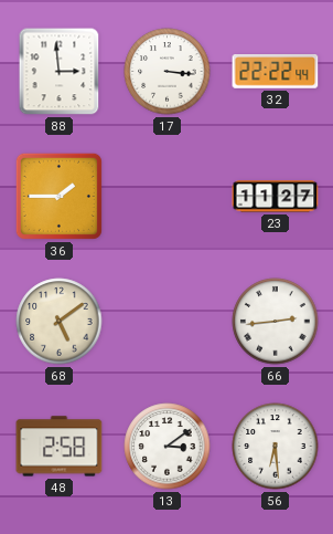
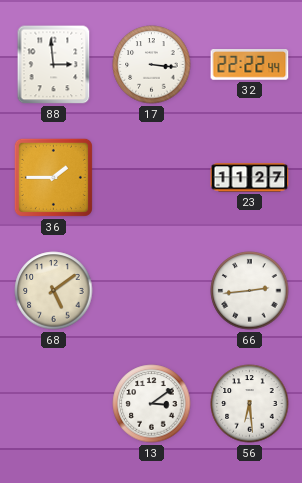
48: 2:58 -> none (60, 447)
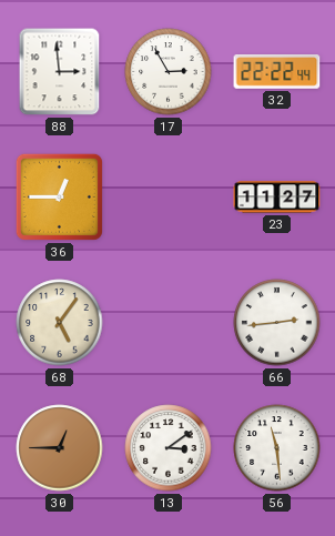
17: 3:16 -> 2:55 (169, 72)
36: 1:45 -> 12:45 (59, 196)
68: 5:09 -> 5:06 (60, 323)
30: none -> 12:45 (60, 448)
56: 6:29 -> 11:29 (277, 448)
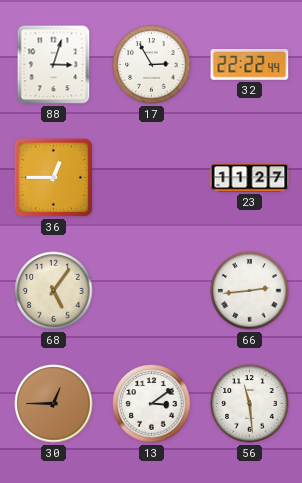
88: 2:59 -> 3:03 (54, 65)
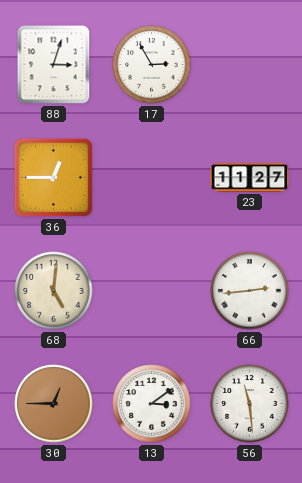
32: 22:22 -> none (250, 65)
68: 5:06 -> 5:01 (54, 291)
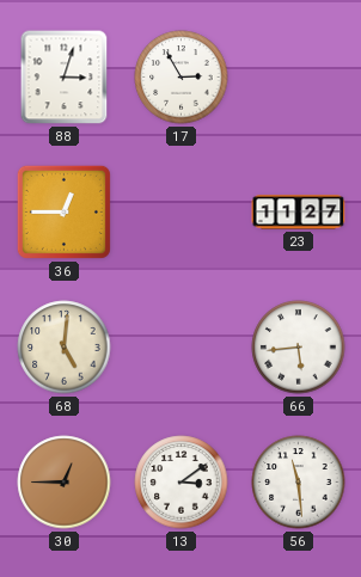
66: 2:44 -> 5:44 (299, 348)
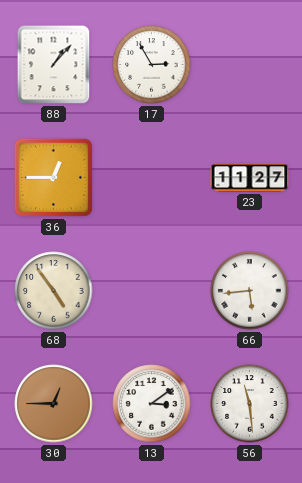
88: 3:03 -> 1:07 (54, 65)
68: 5:01 -> 4:54 (54, 291)
